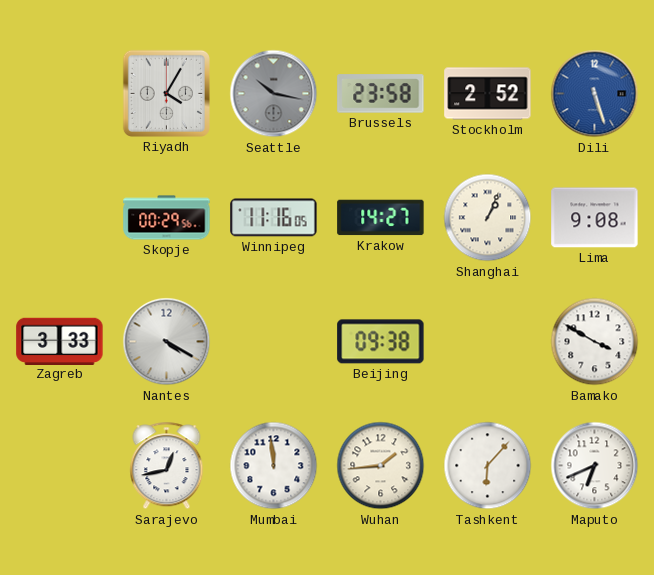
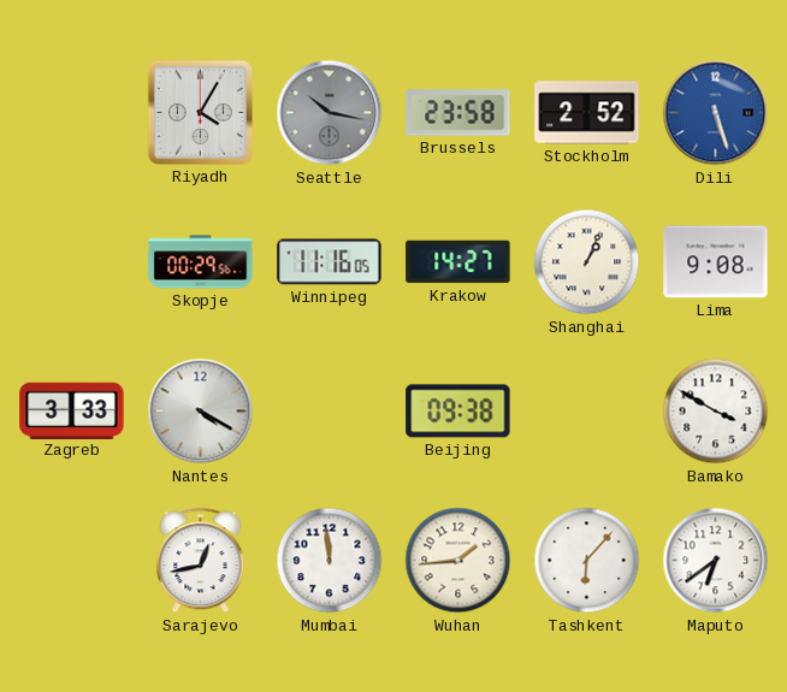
Maputo: 6:41 -> 6:39 (716, 561)
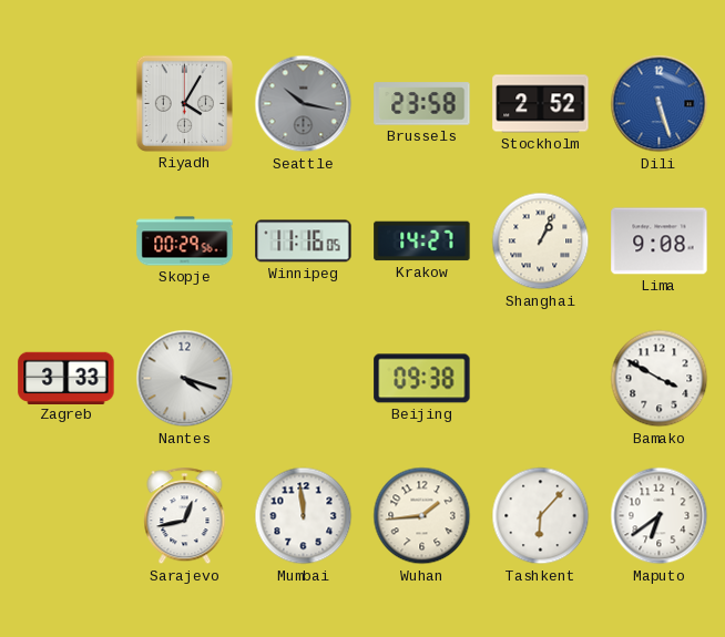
Nantes: 4:20 -> 4:18 (185, 379)
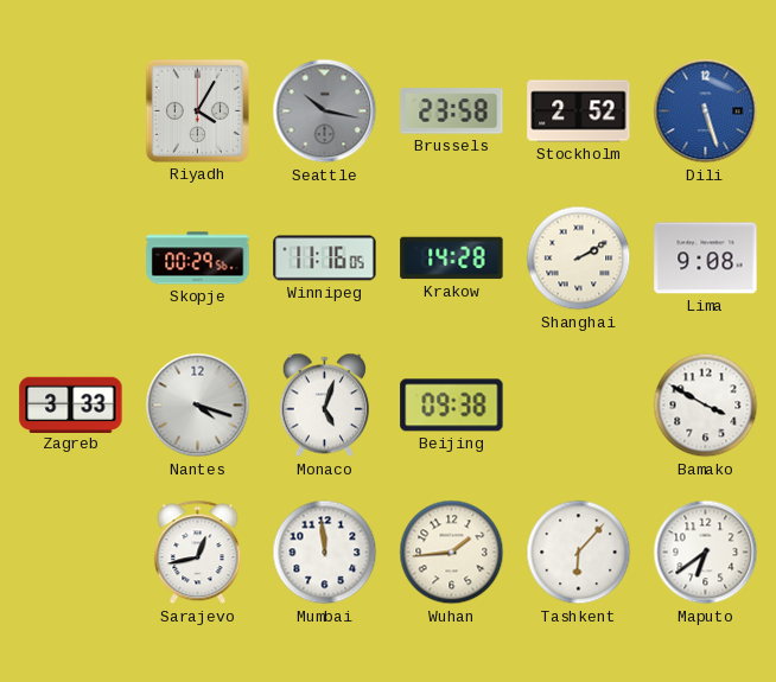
Krakow: 14:27 -> 14:28 (452, 259)
Shanghai: 1:04 -> 2:10 (579, 259)
Monaco: none -> 5:03 (324, 406)
